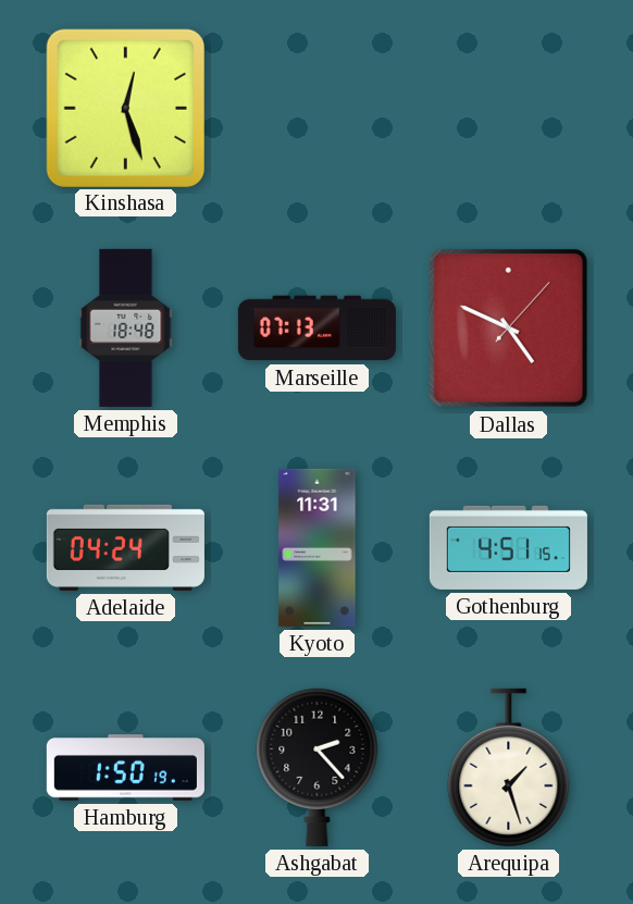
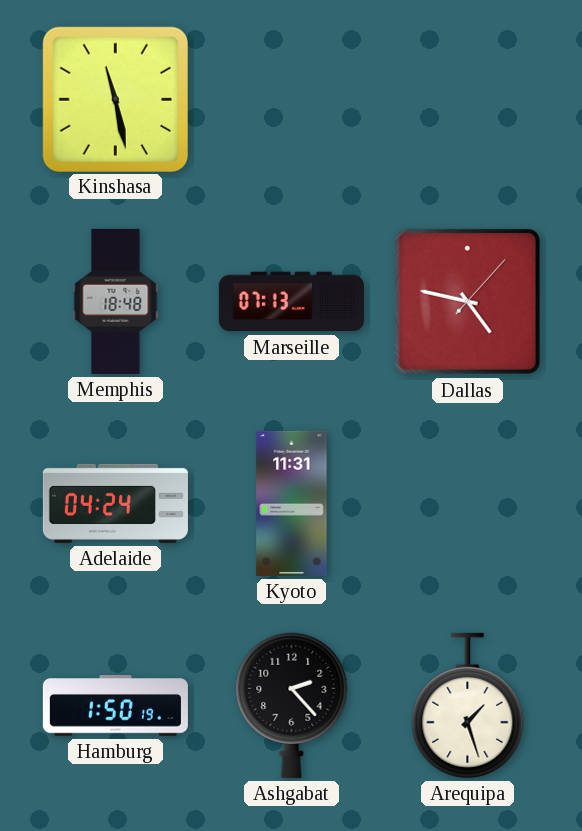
Kinshasa: 12:27 -> 11:28 (115, 99)
Dallas: 4:49 -> 4:47 (467, 301)
Gothenburg: 4:51 -> none (508, 547)
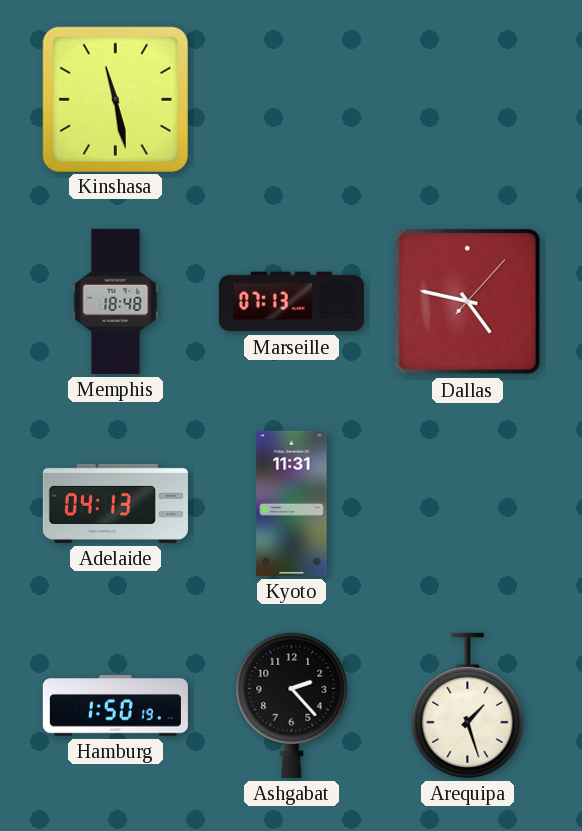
Adelaide: 04:24 -> 04:13 (115, 503)
